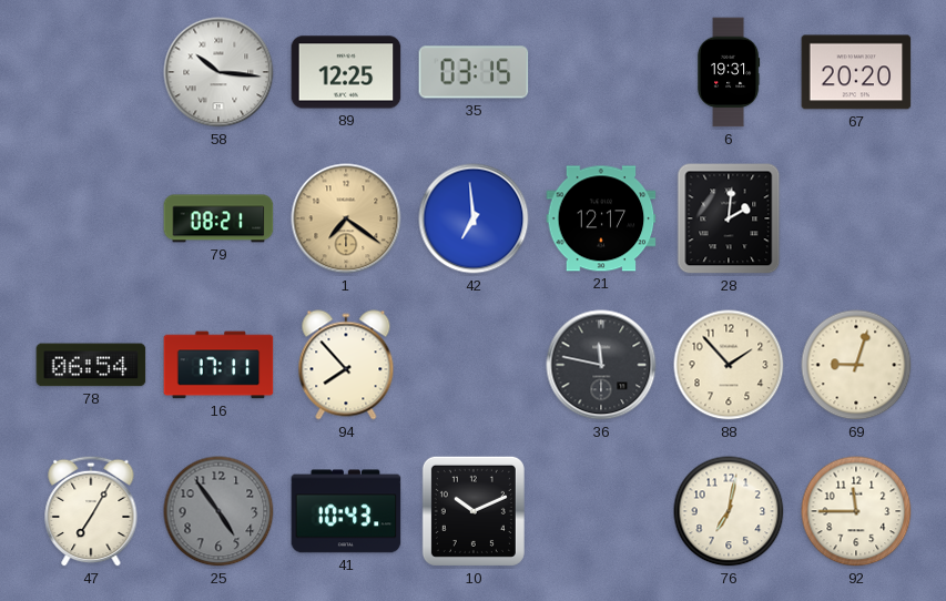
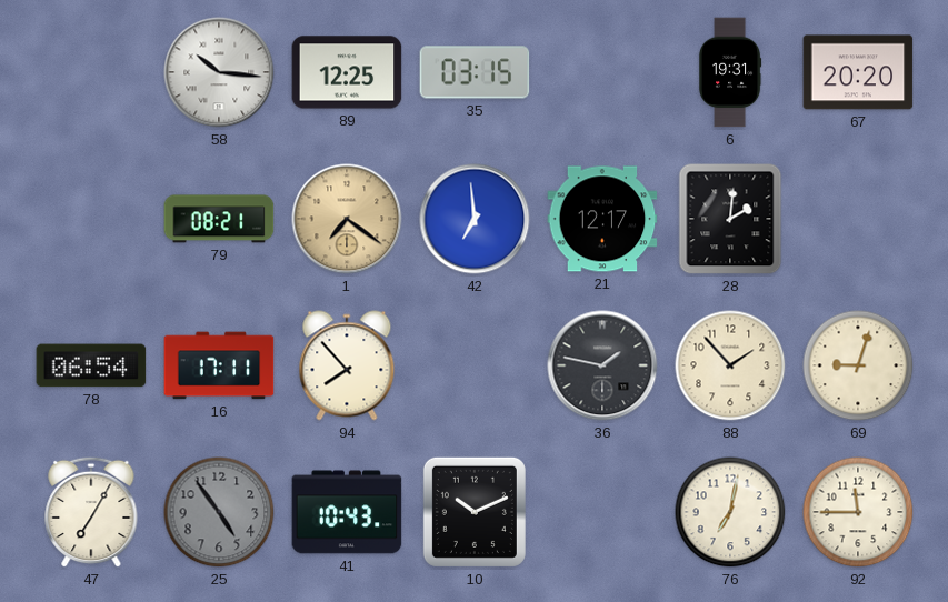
36: 11:47 -> 1:47 (602, 365)
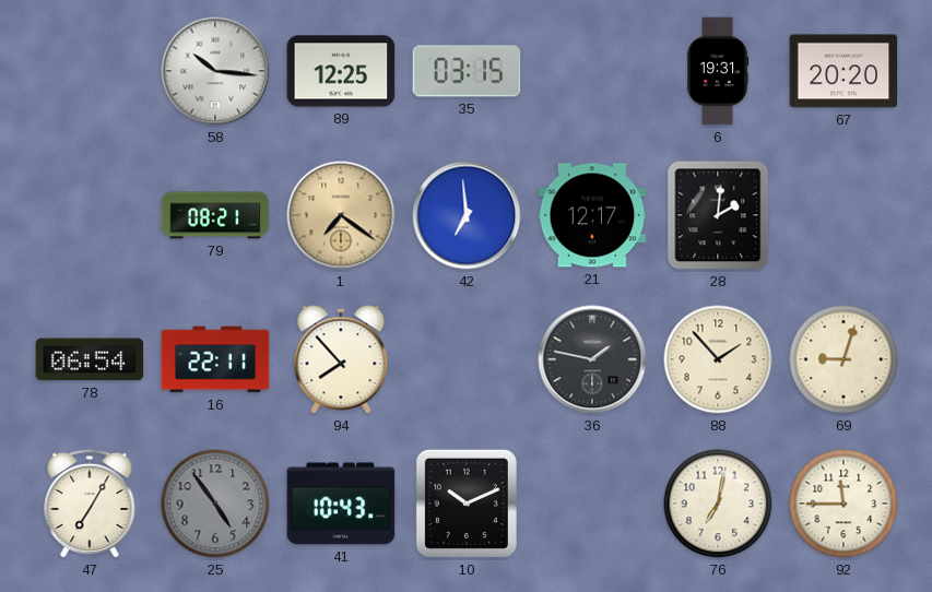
16: 17:11 -> 22:11 (215, 359)
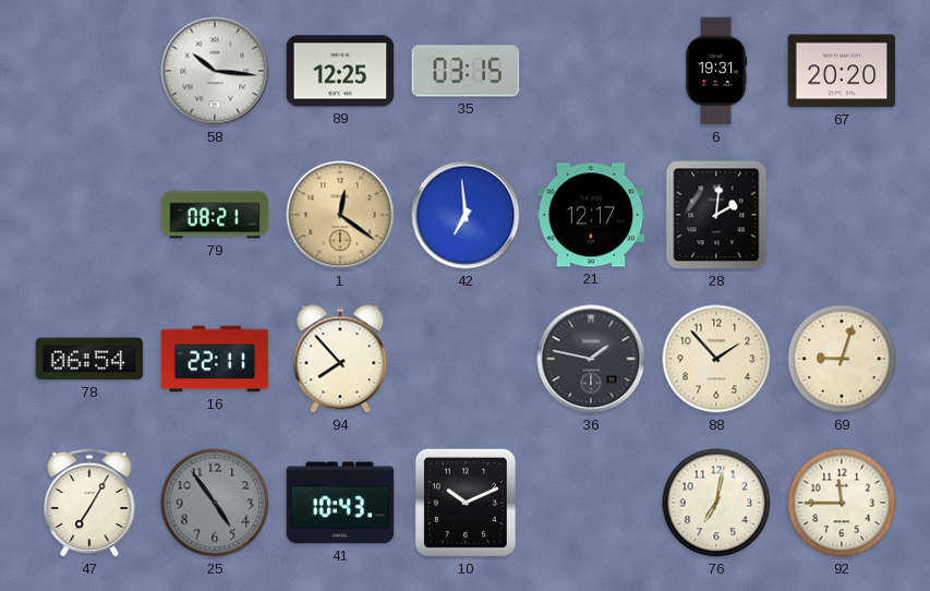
1: 7:21 -> 12:21 (340, 215)
